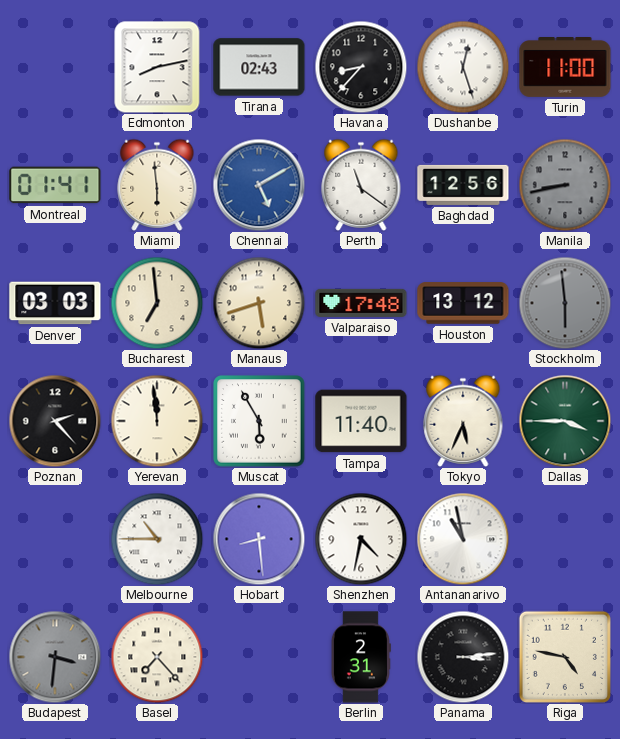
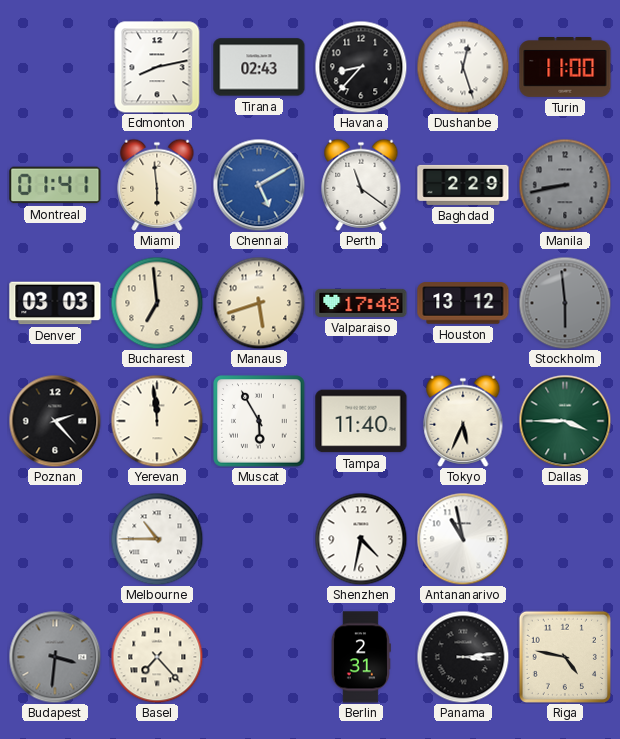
Baghdad: 12:56 -> 2:29 (463, 185)
Hobart: 8:29 -> none (259, 539)
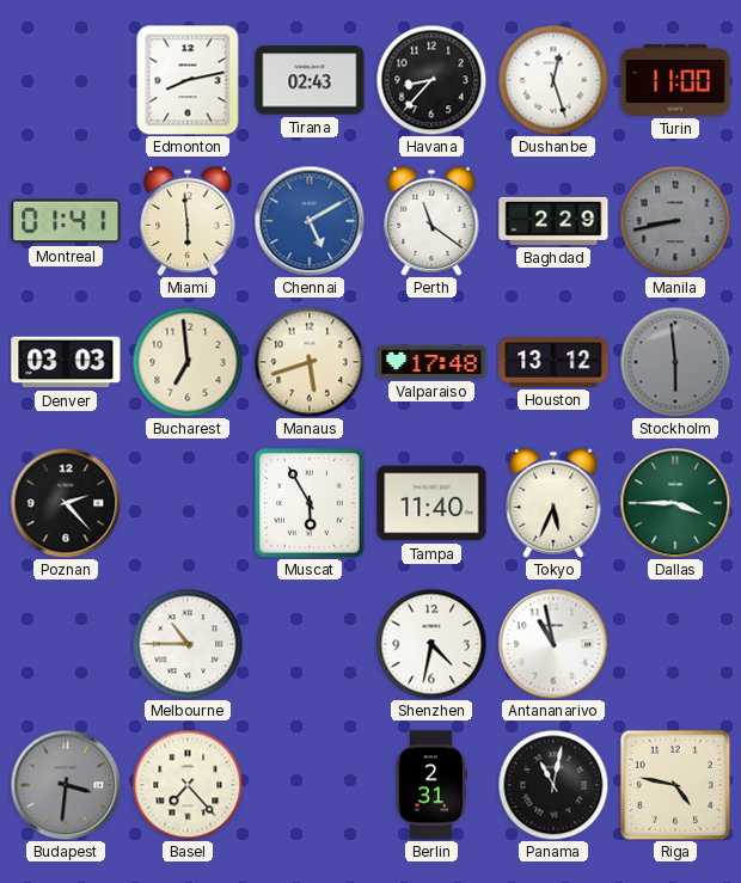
Yerevan: 11:59 -> none (157, 421)
Panama: 3:14 -> 11:02 (553, 785)
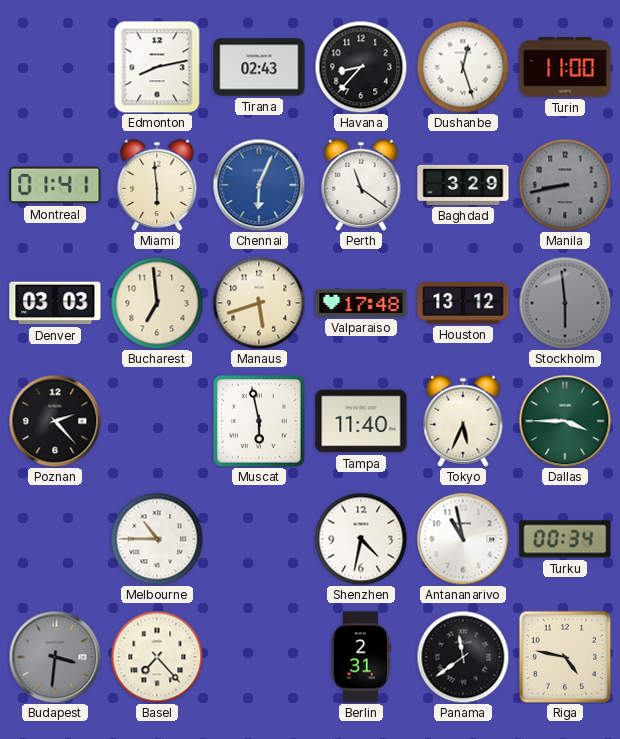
Chennai: 5:10 -> 6:04 (259, 185)
Baghdad: 2:29 -> 3:29 (463, 185)
Muscat: 5:55 -> 5:58 (259, 421)
Turku: none -> 00:34 (565, 539)
Panama: 11:02 -> 11:39 (463, 657)
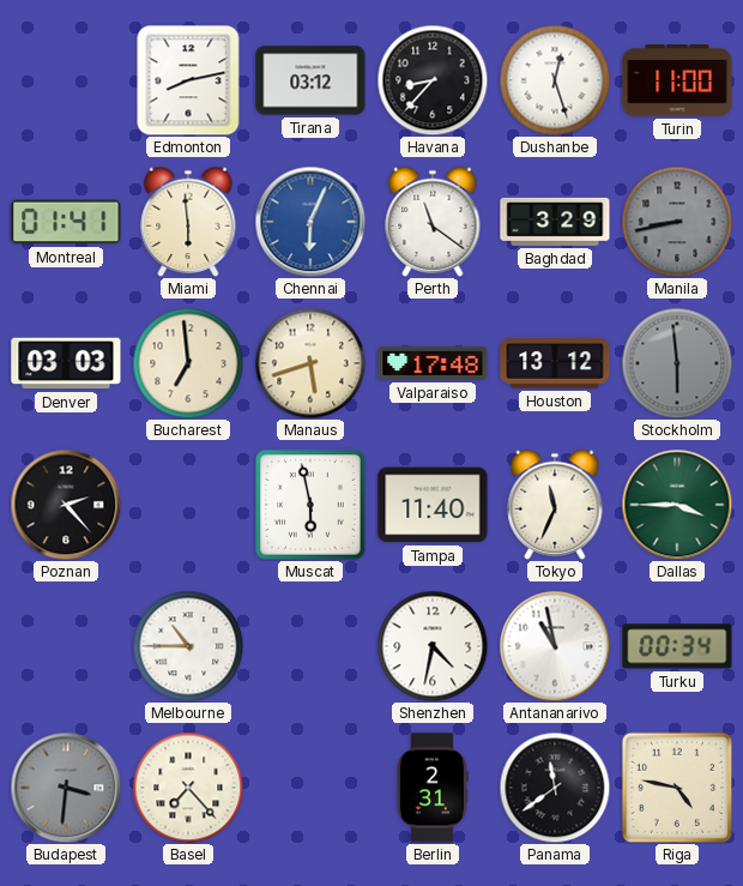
Tirana: 02:43 -> 03:12 (310, 80)
Tokyo: 5:34 -> 11:34 (555, 505)
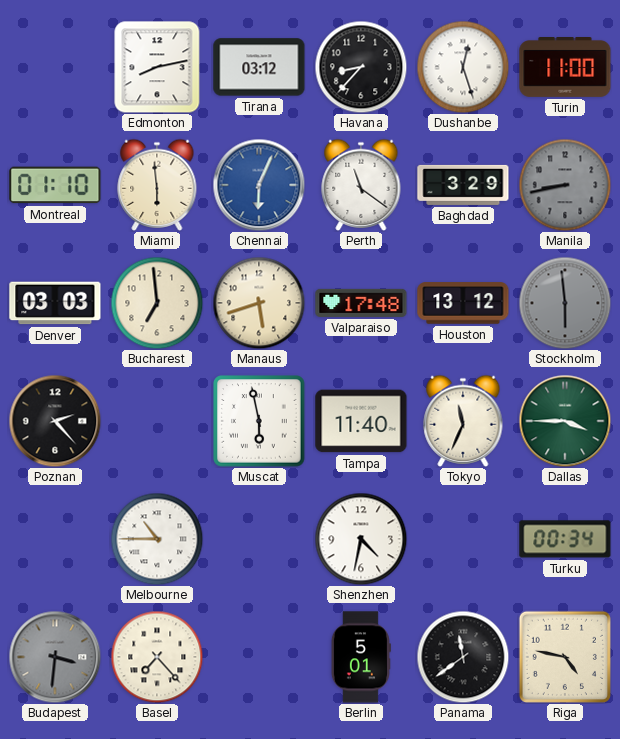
Montreal: 01:41 -> 01:10 (55, 185)
Antananarivo: 10:58 -> none (555, 646)
Berlin: 2:31 -> 5:01 (361, 657)
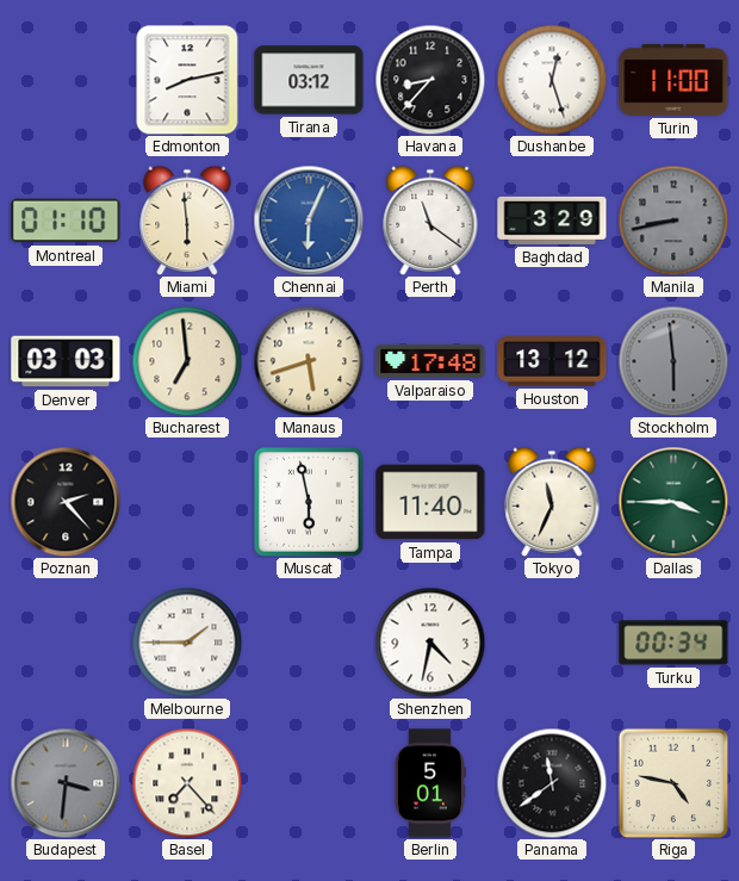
Melbourne: 10:45 -> 1:45 (187, 643)
